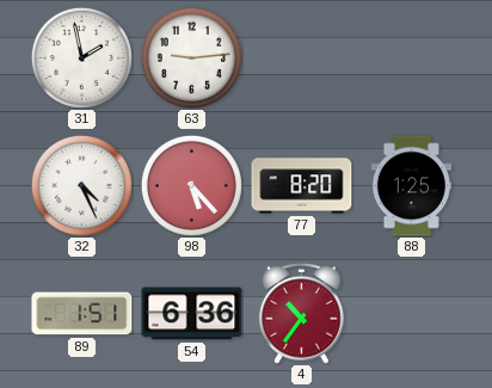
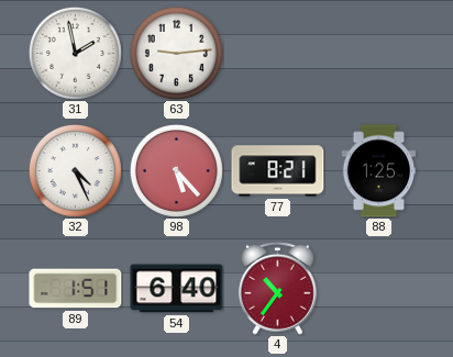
77: 8:20 -> 8:21 (278, 171)
54: 6:36 -> 6:40 (177, 289)
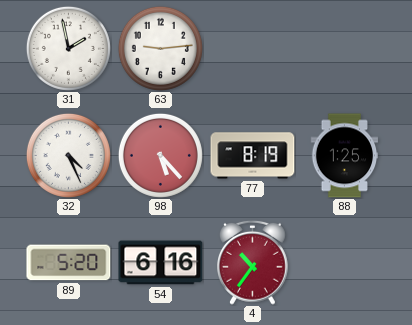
77: 8:21 -> 8:19 (253, 156)
89: 1:51 -> 5:20 (69, 263)
54: 6:40 -> 6:16 (161, 263)
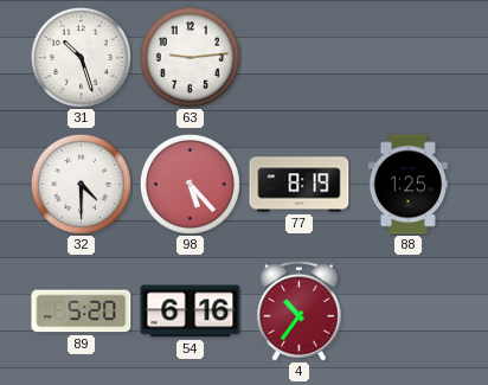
31: 1:58 -> 10:27 (81, 57)
32: 4:26 -> 4:30 (81, 184)
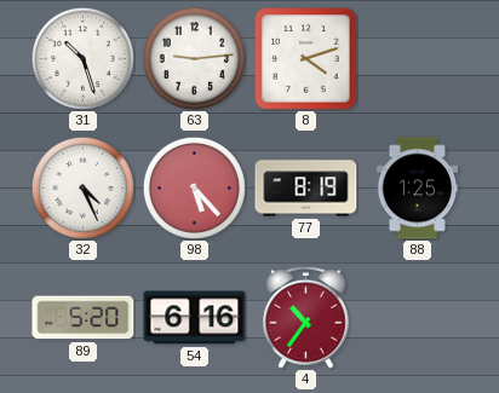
8: none -> 4:12 (306, 59)
32: 4:30 -> 4:26 (82, 187)
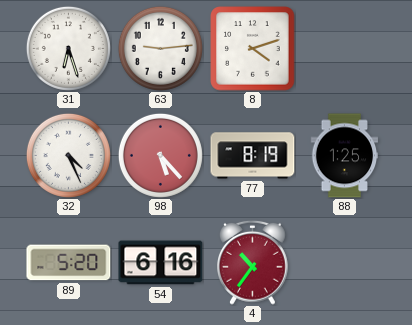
31: 10:27 -> 6:27 (68, 48)
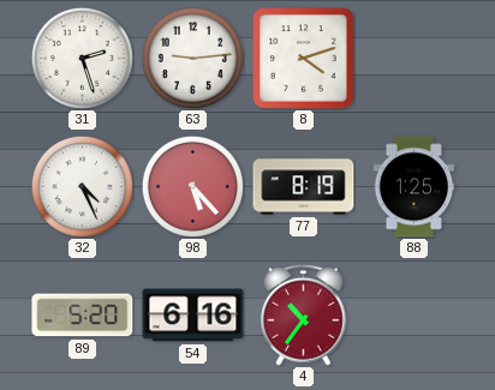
31: 6:27 -> 2:27 (82, 58)
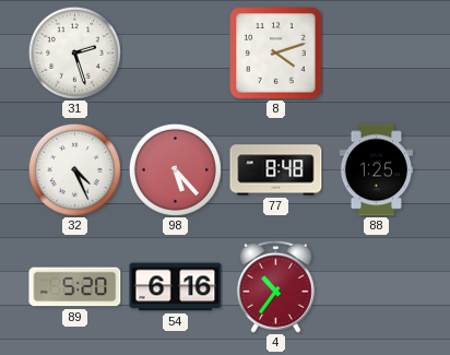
63: 9:14 -> none (192, 58)
77: 8:19 -> 8:48 (276, 170)
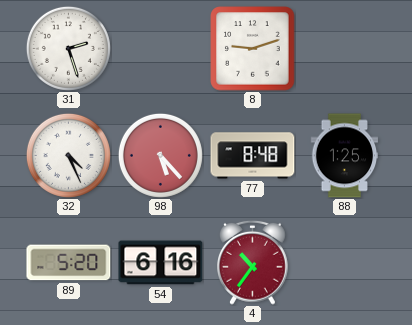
8: 4:12 -> 9:12 (253, 49)
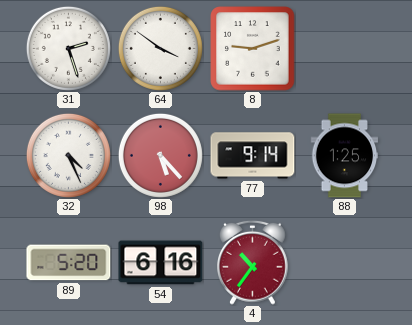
64: none -> 3:51 (160, 48)
77: 8:48 -> 9:14 (253, 156)
